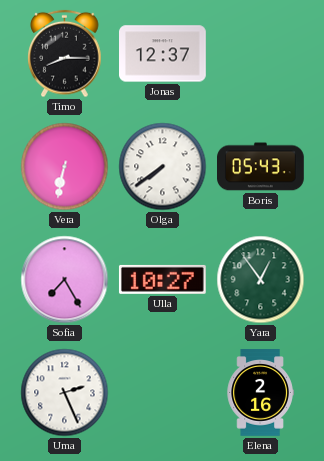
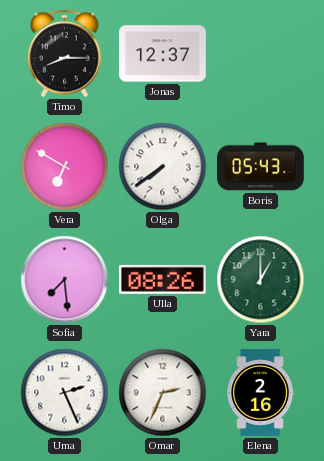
Vera: 6:32 -> 6:50 (65, 167)
Sofia: 7:25 -> 7:29 (65, 280)
Ulla: 10:27 -> 08:26 (162, 279)
Yara: 12:54 -> 1:00 (261, 280)
Omar: none -> 2:34 (163, 393)
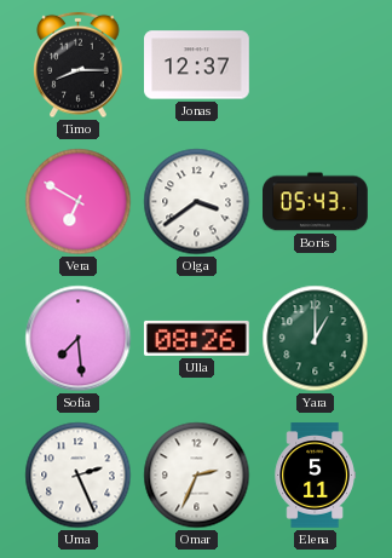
Olga: 7:39 -> 3:39 (197, 202)
Elena: 2:16 -> 5:11 (315, 476)
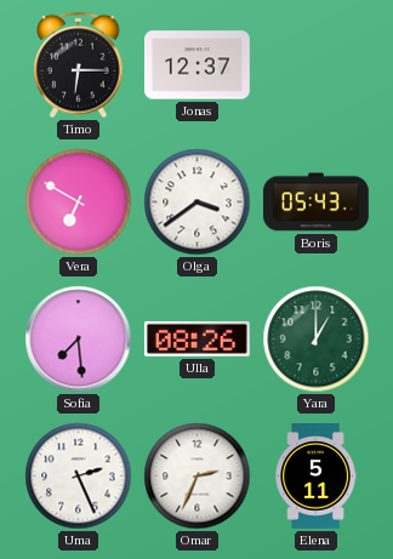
Timo: 8:15 -> 6:15 (79, 65)
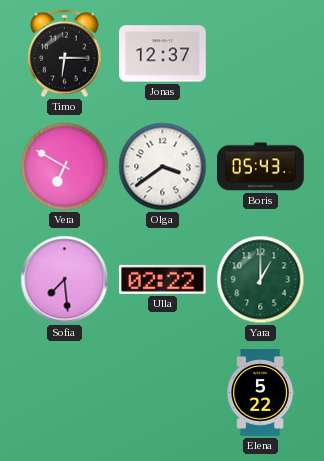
Ulla: 08:26 -> 02:22 (162, 279)
Uma: 2:26 -> none (79, 477)
Omar: 2:34 -> none (198, 477)
Elena: 5:11 -> 5:22 (260, 393)
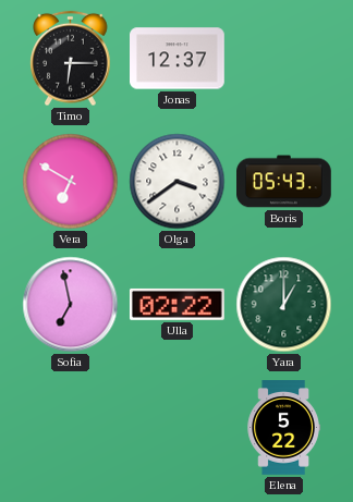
Sofia: 7:29 -> 6:58 (71, 305)
